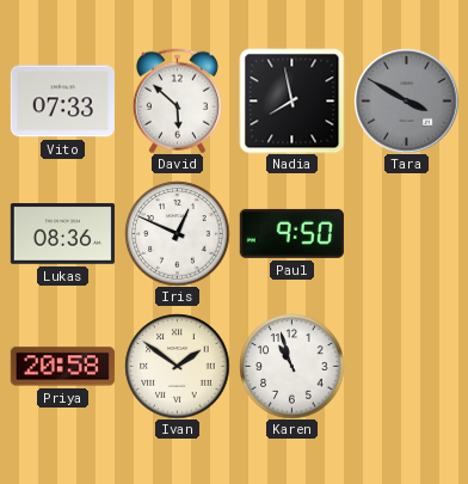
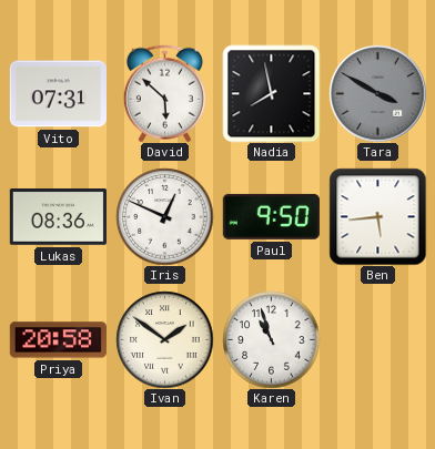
Vito: 07:33 -> 07:31 (58, 94)
Ben: none -> 5:44 (377, 216)
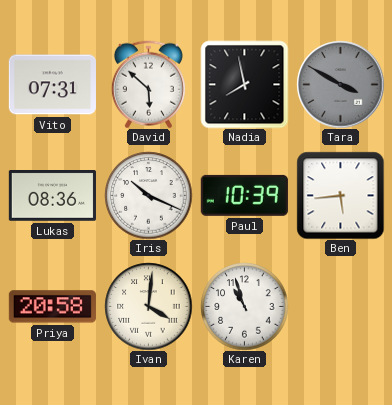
Iris: 12:49 -> 10:19 (148, 195)
Paul: 9:50 -> 10:39 (244, 195)
Ivan: 1:51 -> 4:01 (148, 306)
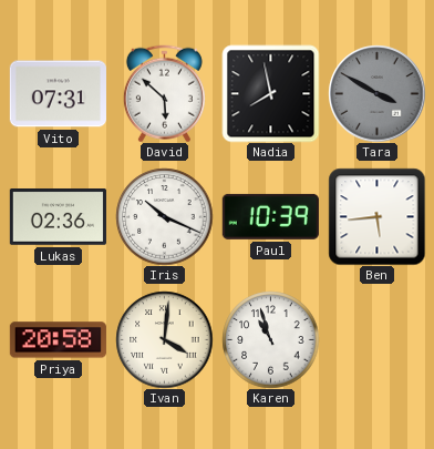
Lukas: 08:36 -> 02:36 (58, 217)
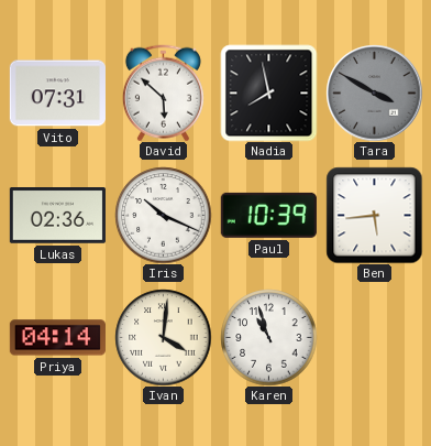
Priya: 20:58 -> 04:14 (57, 338)
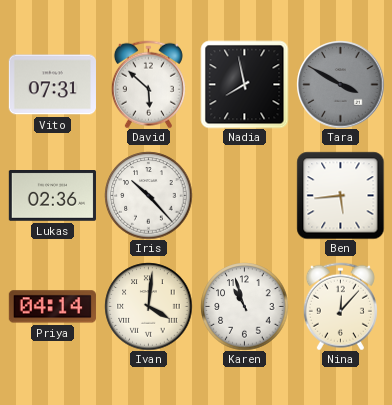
Iris: 10:19 -> 10:23 (148, 195)
Paul: 10:39 -> none (268, 215)
Nina: none -> 12:07 (340, 306)
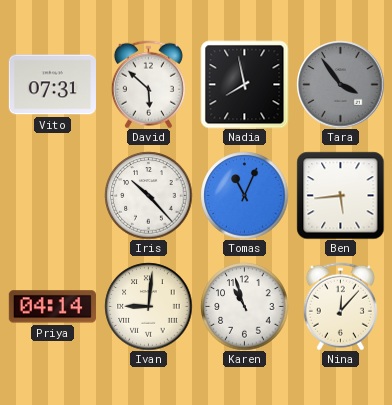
Tara: 3:50 -> 3:54 (340, 84)
Lukas: 02:36 -> none (52, 196)
Tomas: none -> 11:04 (244, 195)
Ivan: 4:01 -> 9:01 (148, 306)
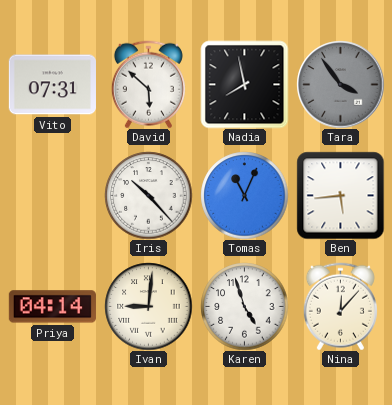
Karen: 10:57 -> 4:57 (244, 306)
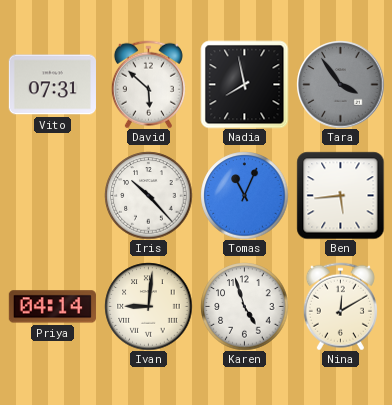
Nina: 12:07 -> 12:10 (340, 306)
